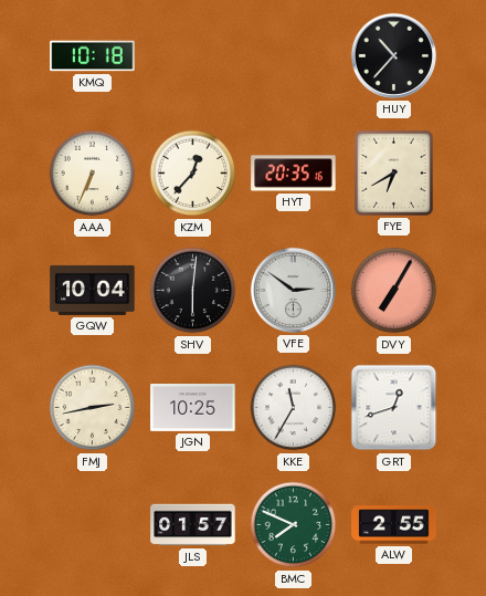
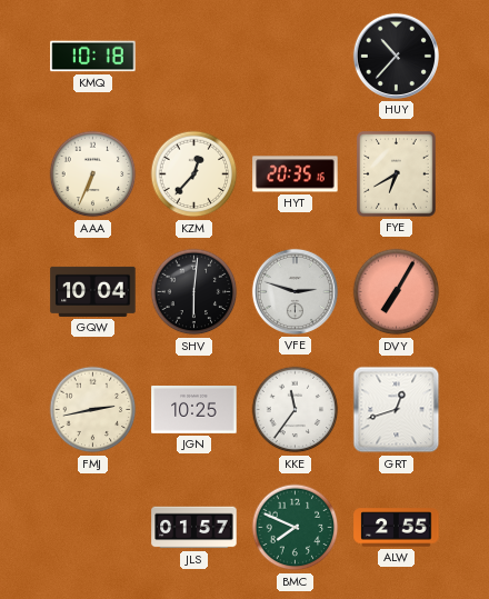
VFE: 2:51 -> 2:48 (295, 291)
KKE: 11:35 -> 11:36 (296, 410)
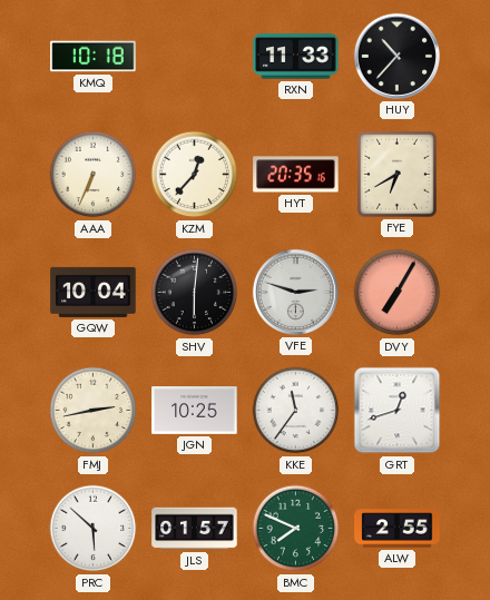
RXN: none -> 11:33 (296, 57)
PRC: none -> 5:52 (94, 529)
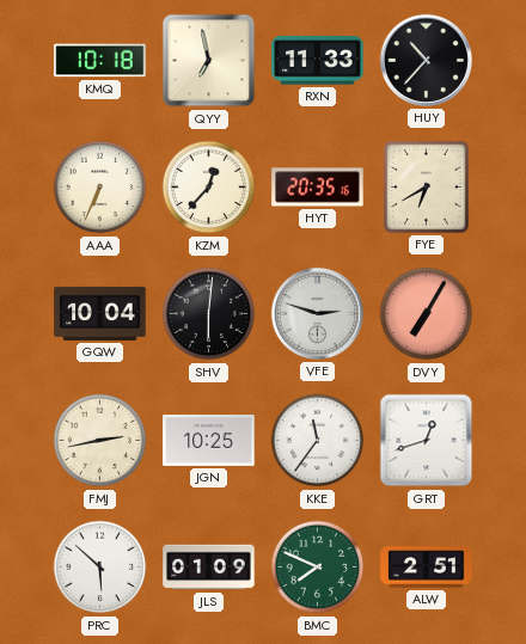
QYY: none -> 6:58 (209, 61)
JLS: 01:57 -> 01:09 (209, 568)
ALW: 2:55 -> 2:51 (427, 568)
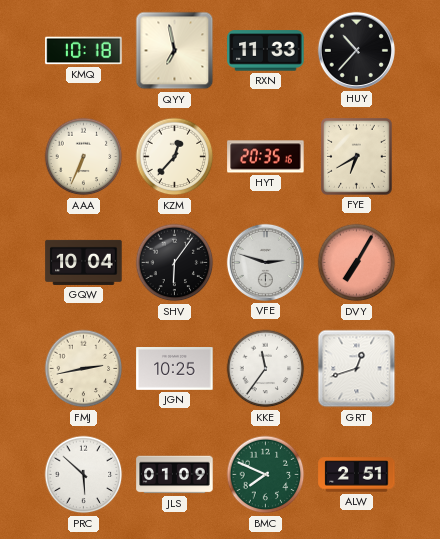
SHV: 6:01 -> 6:06 (175, 263)
